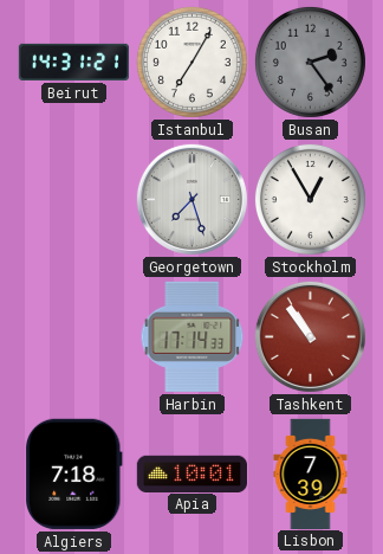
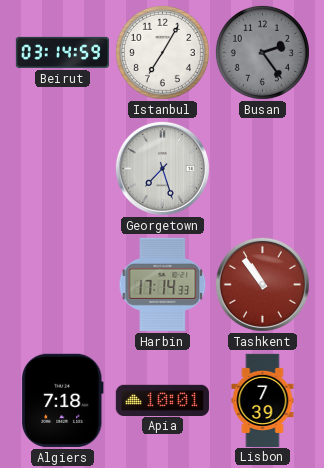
Beirut: 14:31 -> 03:14 (62, 52)
Stockholm: 12:55 -> none (310, 199)
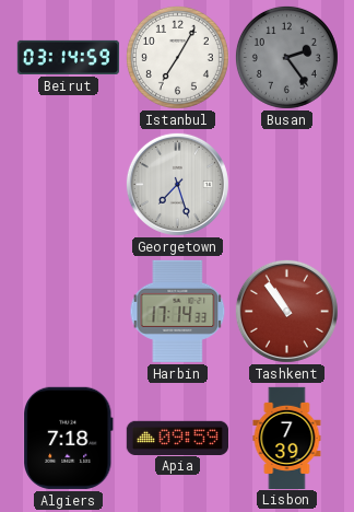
Apia: 10:01 -> 09:59 (177, 438)
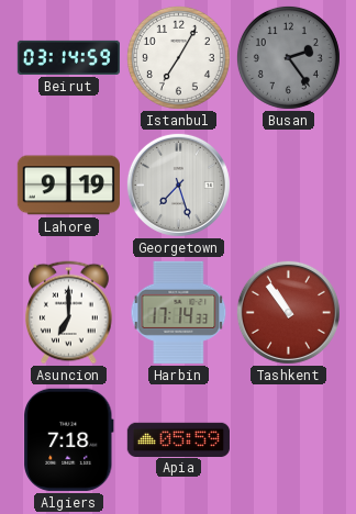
Lahore: none -> 9:19 (68, 186)
Asuncion: none -> 7:00 (69, 313)
Apia: 09:59 -> 05:59 (178, 439)
Lisbon: 7:39 -> none (287, 438)
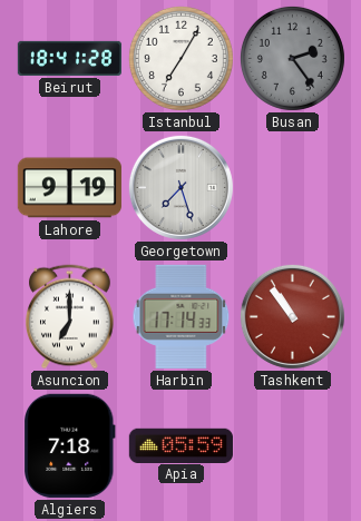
Beirut: 03:14 -> 18:41 (69, 58)
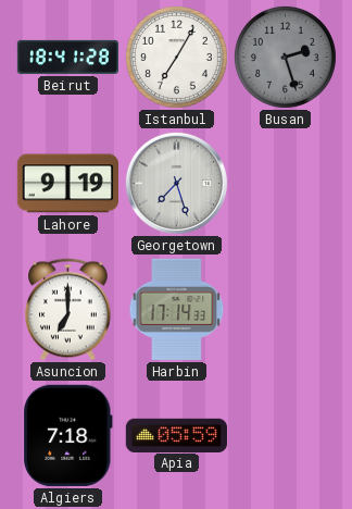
Busan: 2:24 -> 2:27 (285, 57)
Tashkent: 10:54 -> none (292, 316)
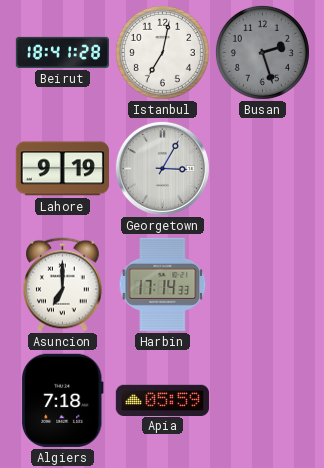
Istanbul: 7:05 -> 7:02 (162, 52)
Georgetown: 7:27 -> 3:05 (162, 168)
